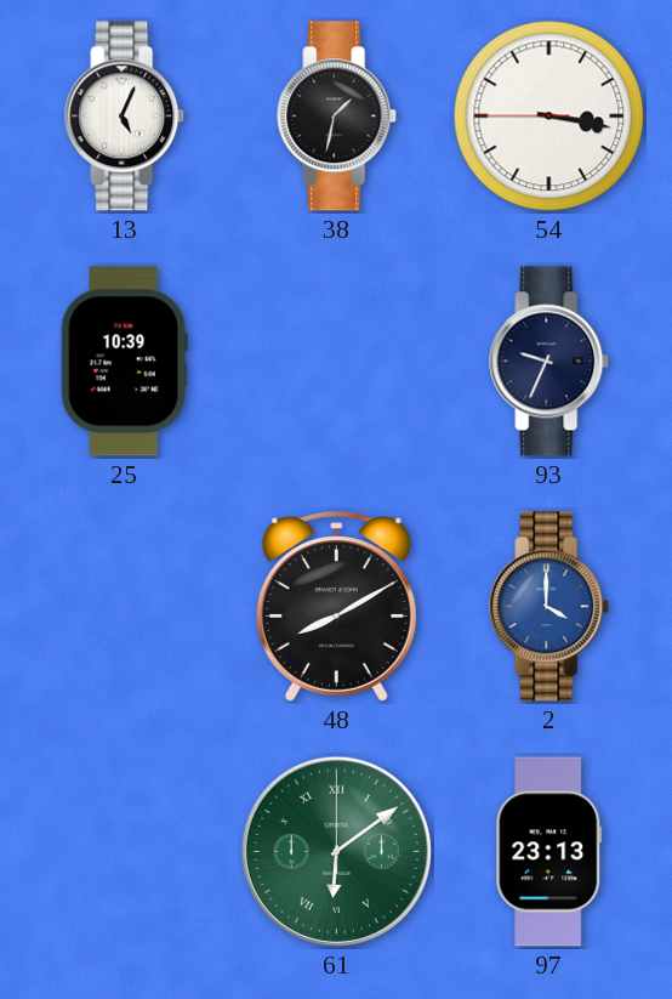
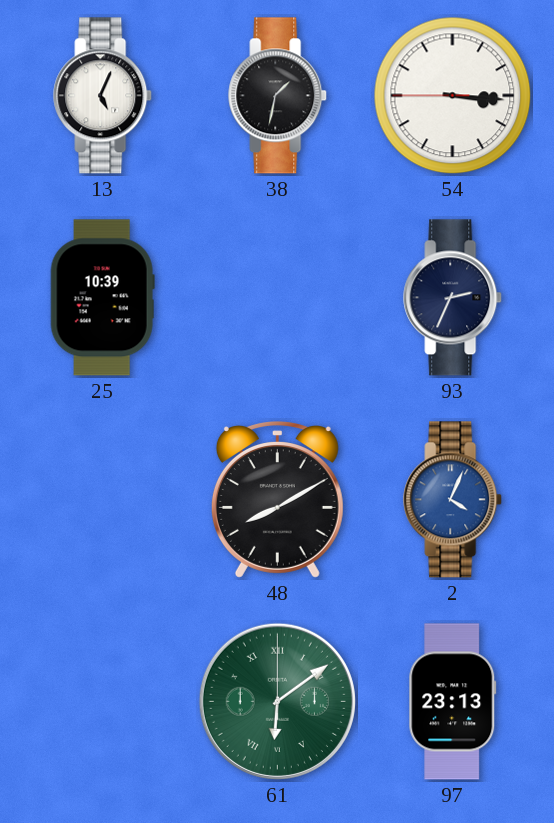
54: 3:16 -> 3:15 (453, 96)
93: 9:34 -> 2:34 (453, 298)
2: 4:00 -> 4:04 (453, 500)
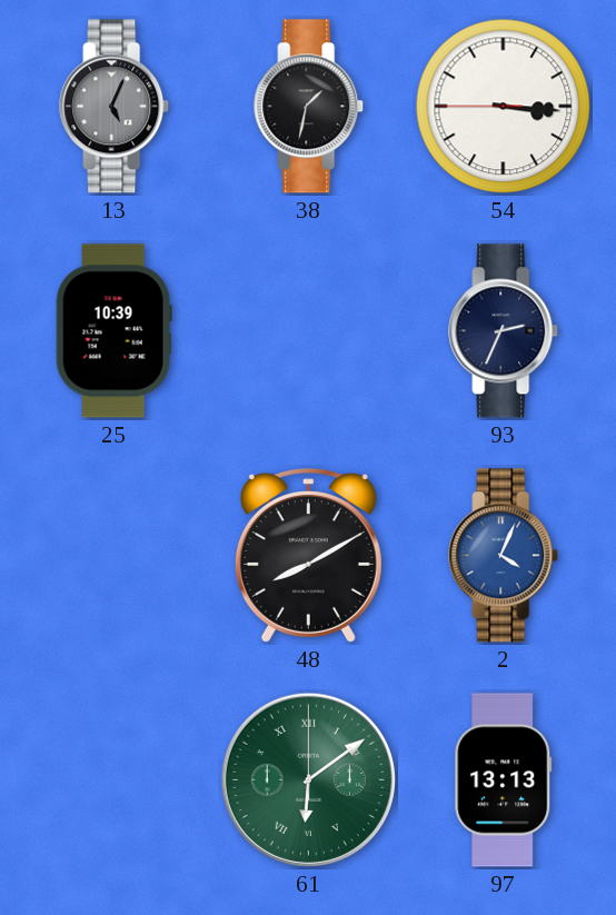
13 dial: white -> grey (115, 107)
97: 23:13 -> 13:13 (504, 780)
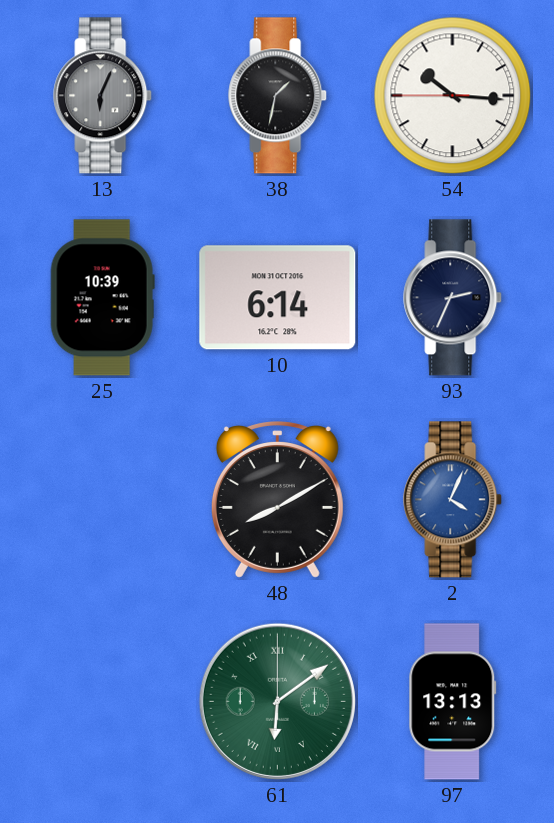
13: 5:04 -> 6:04 (103, 96)
54: 3:15 -> 10:15 (453, 96)
10: none -> 6:14 (278, 298)
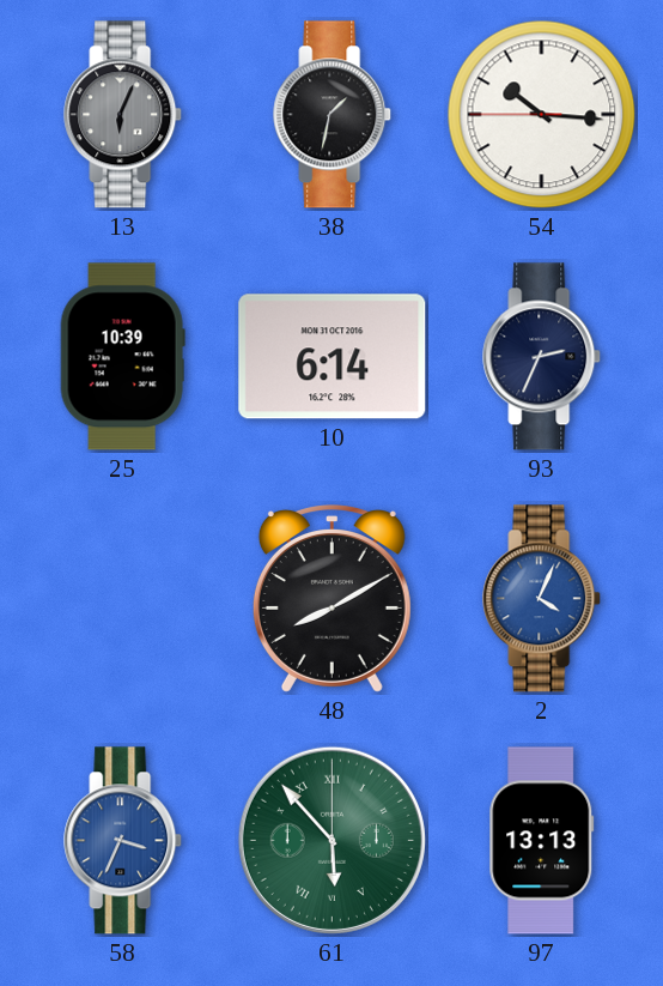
58: none -> 3:34 (123, 841)
61: 6:09 -> 5:53 (331, 840)
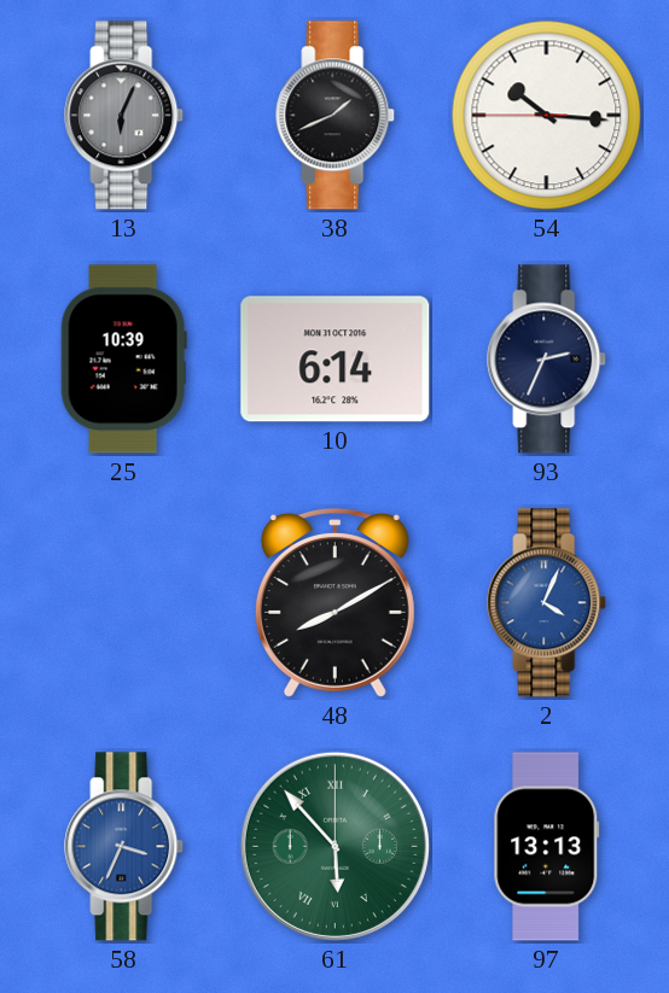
38: 1:32 -> 1:41 (336, 116)
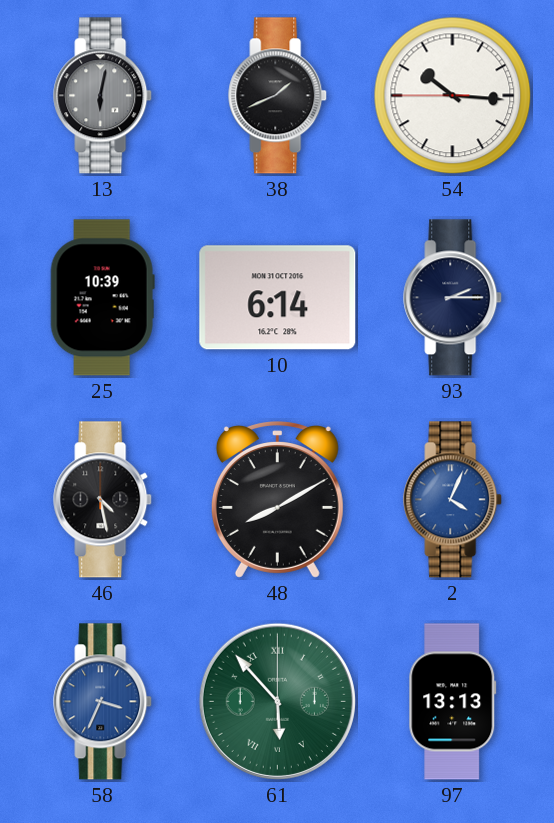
13: 6:04 -> 6:02 (103, 96)
93: 2:34 -> 2:15 (453, 298)
46: none -> 4:28 (103, 500)
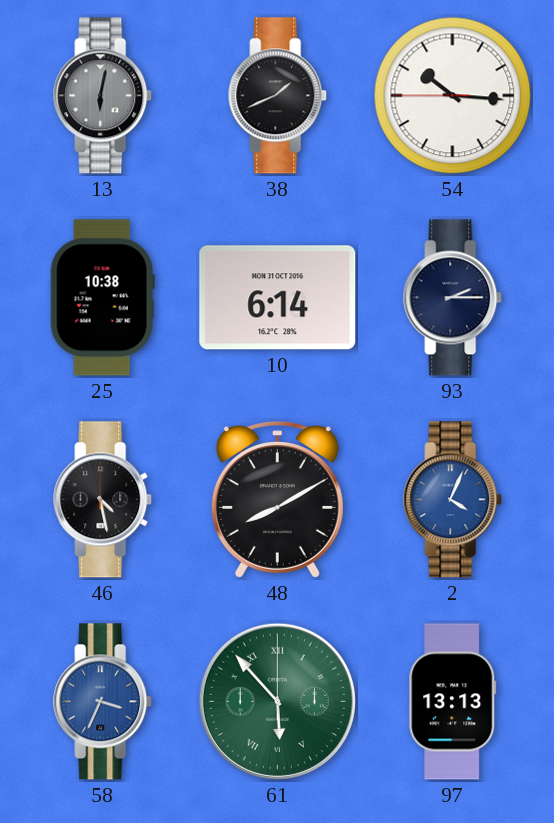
25: 10:39 -> 10:38 (102, 298)
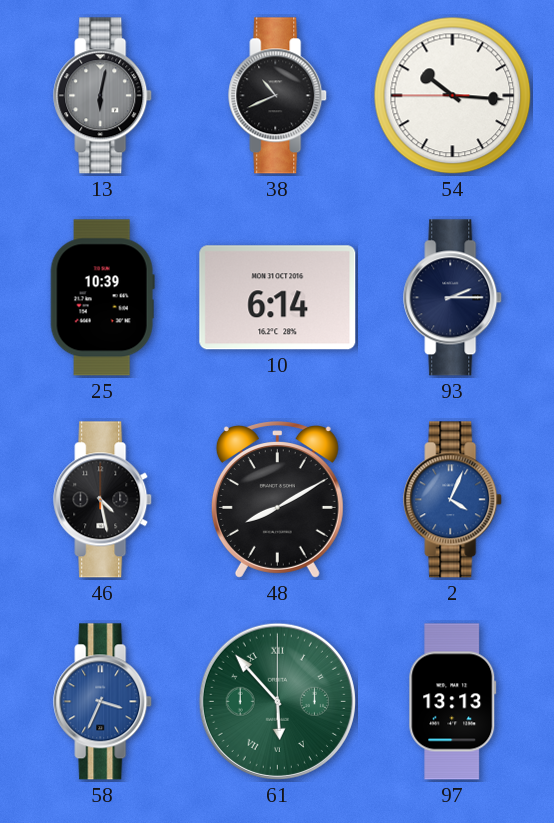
38: 1:41 -> 10:41 (278, 96)
25: 10:38 -> 10:39 (102, 298)
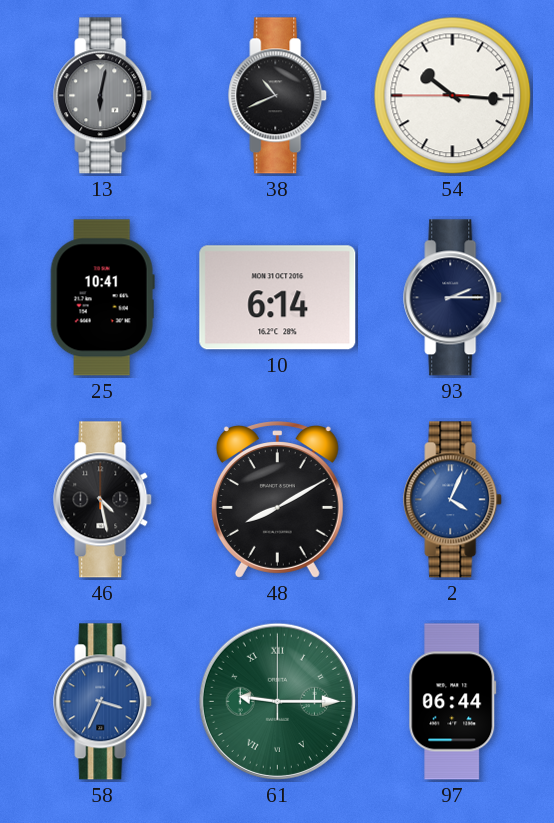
25: 10:39 -> 10:41 (102, 298)
61: 5:53 -> 9:15 (277, 701)
97: 13:13 -> 06:44 (453, 702)
